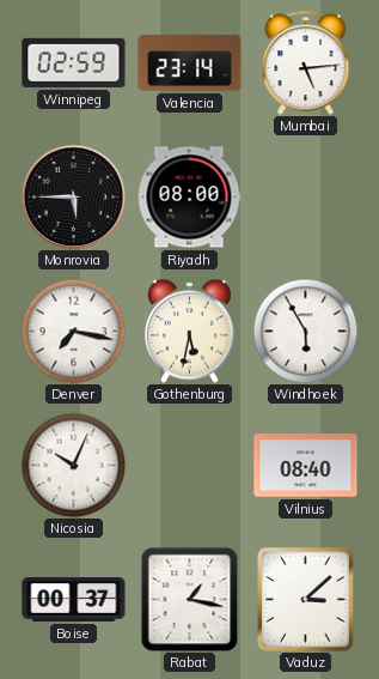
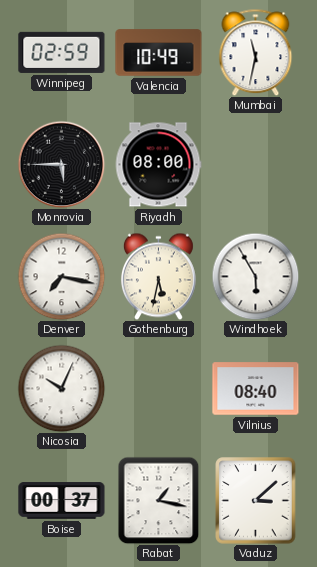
Valencia: 23:14 -> 10:49 (159, 53)
Mumbai: 5:14 -> 11:32 (256, 52)
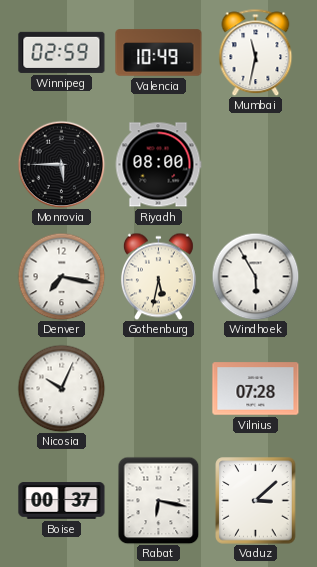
Vilnius: 08:40 -> 07:28 (256, 389)
Rabat: 1:17 -> 6:17 (159, 500)
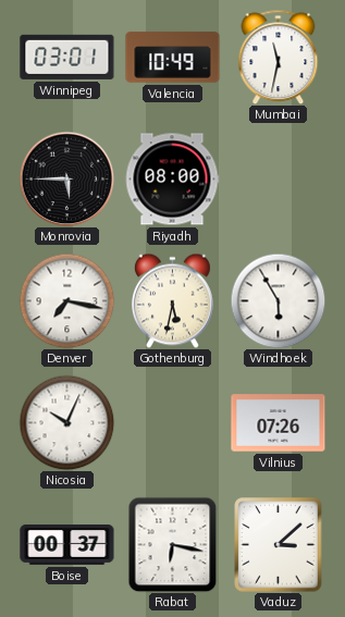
Winnipeg: 02:59 -> 03:01 (67, 57)
Vilnius: 07:28 -> 07:26 (279, 423)
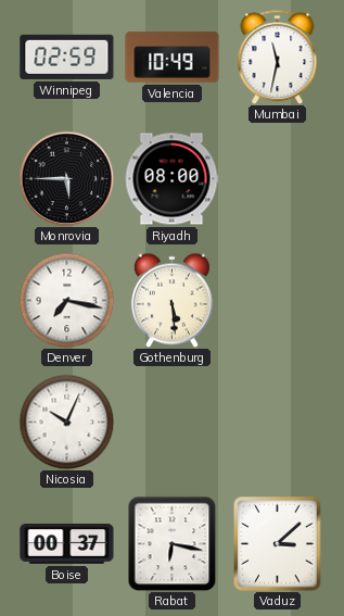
Winnipeg: 03:01 -> 02:59 (67, 56)
Gothenburg: 5:32 -> 5:29 (171, 300)
Windhoek: 5:55 -> none (278, 300)
Vilnius: 07:26 -> none (279, 423)
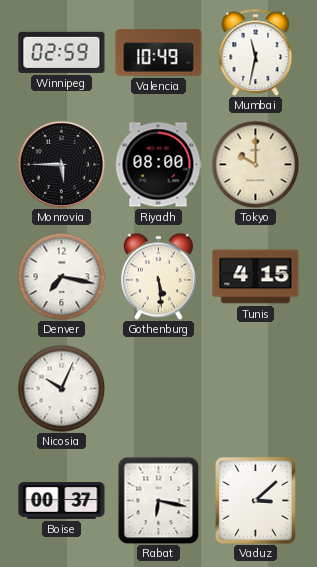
Tokyo: none -> 10:00 (255, 164)
Tunis: none -> 4:15 (256, 277)
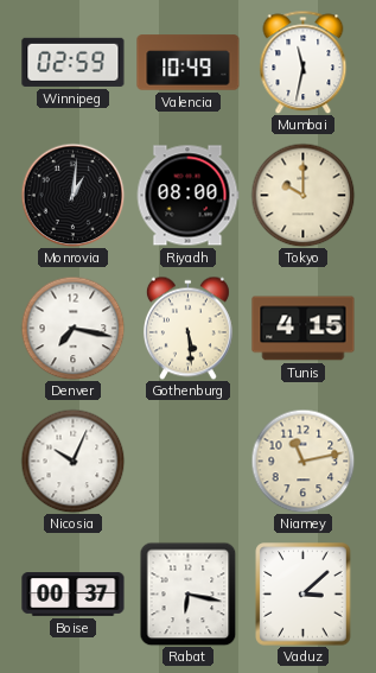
Monrovia: 5:45 -> 1:01 (72, 195)
Niamey: none -> 11:13 (302, 461)
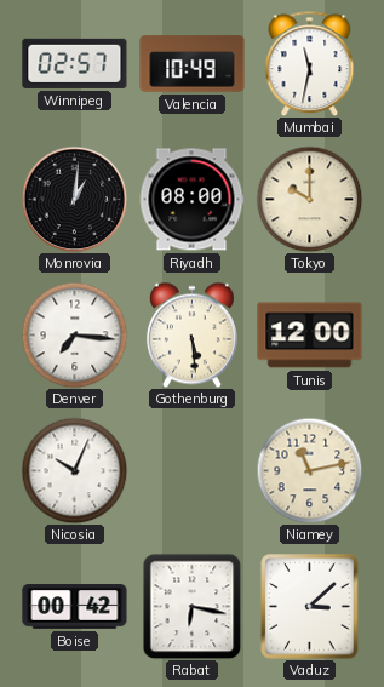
Winnipeg: 02:59 -> 02:57 (75, 63)
Denver: 7:17 -> 7:16 (74, 334)
Tunis: 4:15 -> 12:00 (310, 336)
Boise: 00:37 -> 00:42 (75, 607)
